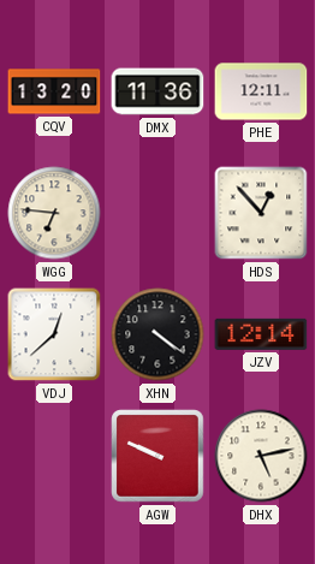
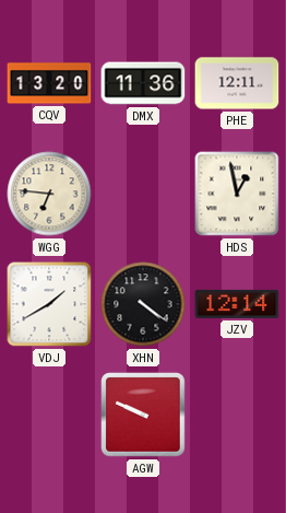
HDS: 12:53 -> 12:58 (237, 194)
VDJ: 12:38 -> 1:40 (49, 304)
DHX: 5:13 -> none (261, 456)
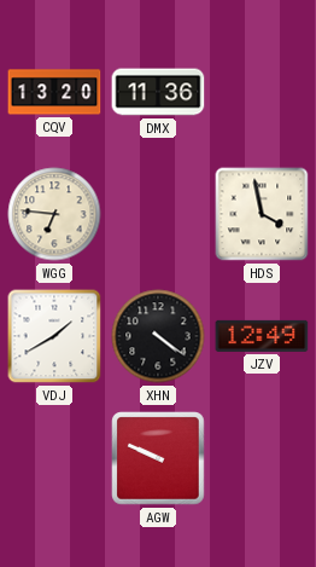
PHE: 12:11 -> none (237, 83)
HDS: 12:58 -> 3:58 (262, 214)
JZV: 12:14 -> 12:49 (262, 336)
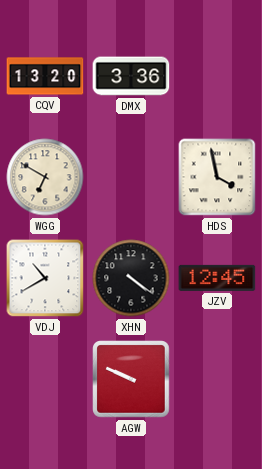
DMX: 11:36 -> 3:36 (131, 76)
WGG: 6:46 -> 6:50 (45, 177)
VDJ: 1:40 -> 10:40 (45, 278)
JZV: 12:49 -> 12:45 (217, 278)
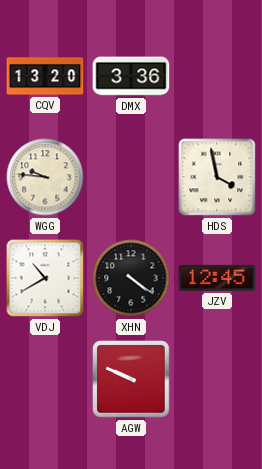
WGG: 6:50 -> 9:46 (45, 177)
